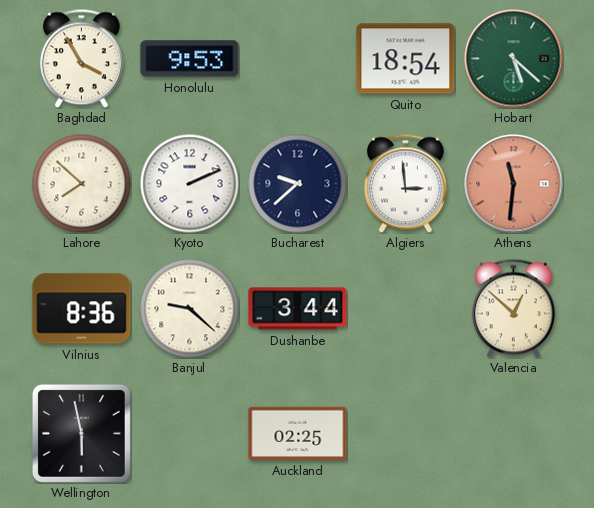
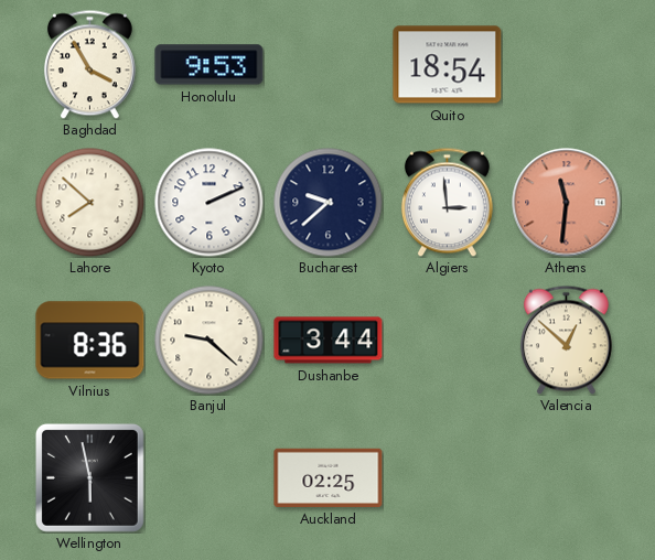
Hobart: 5:22 -> none (514, 59)
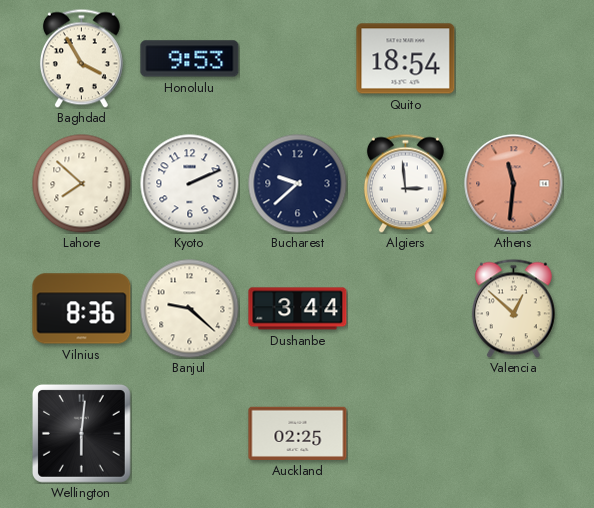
Wellington: 5:58 -> 6:01 (81, 433)
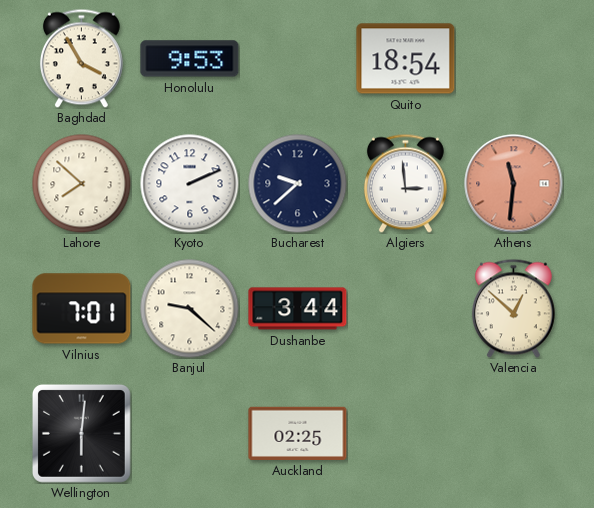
Vilnius: 8:36 -> 7:01 (82, 309)
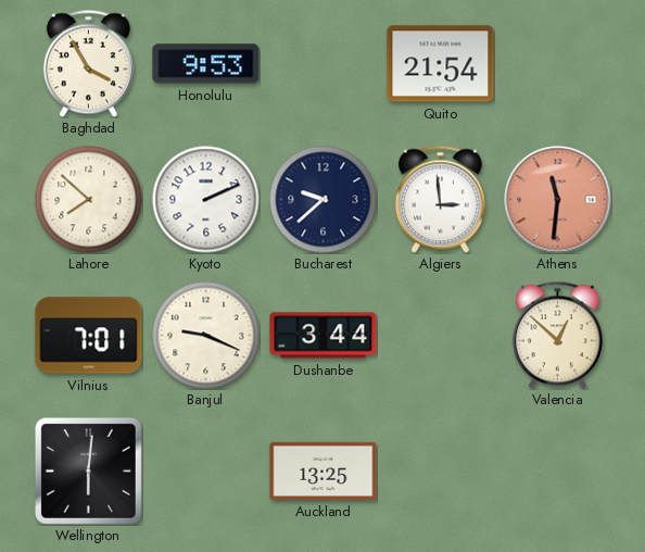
Quito: 18:54 -> 21:54 (441, 64)
Banjul: 9:22 -> 9:19 (206, 336)
Auckland: 02:25 -> 13:25 (324, 471)
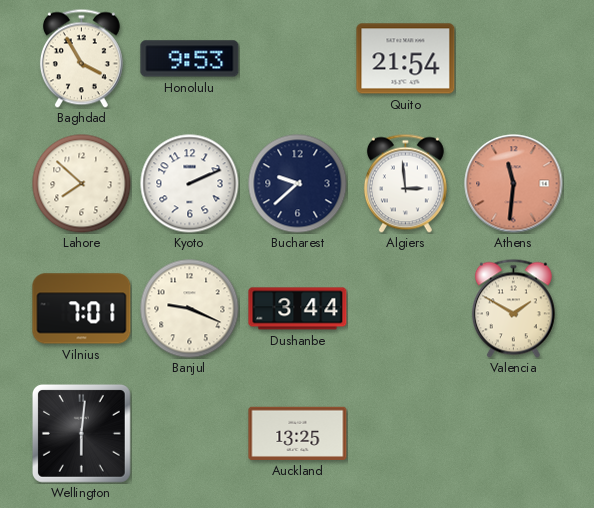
Valencia: 12:52 -> 1:50 (513, 308)
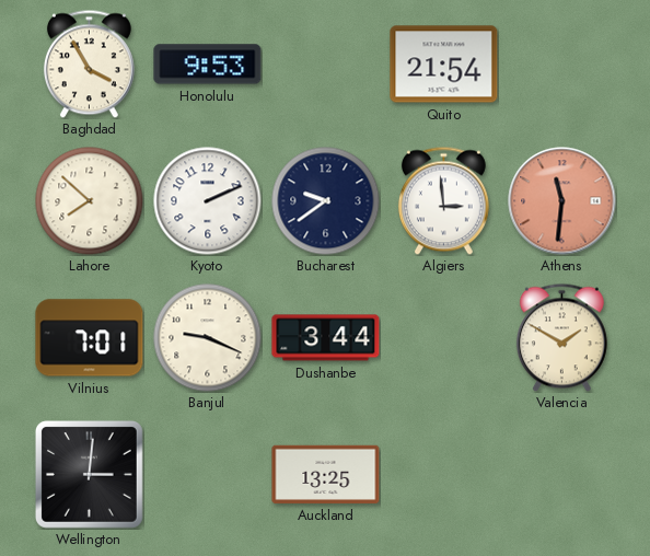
Bucharest: 9:38 -> 9:39 (326, 201)
Wellington: 6:01 -> 3:01 (89, 474)
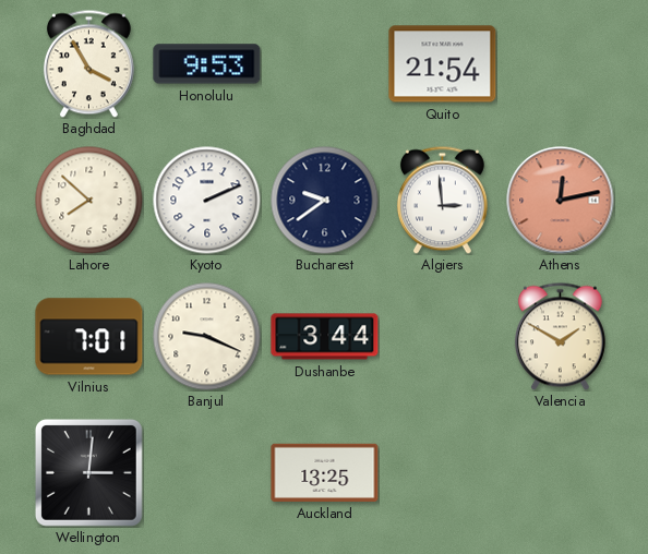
Athens: 11:31 -> 12:13 (561, 201)
